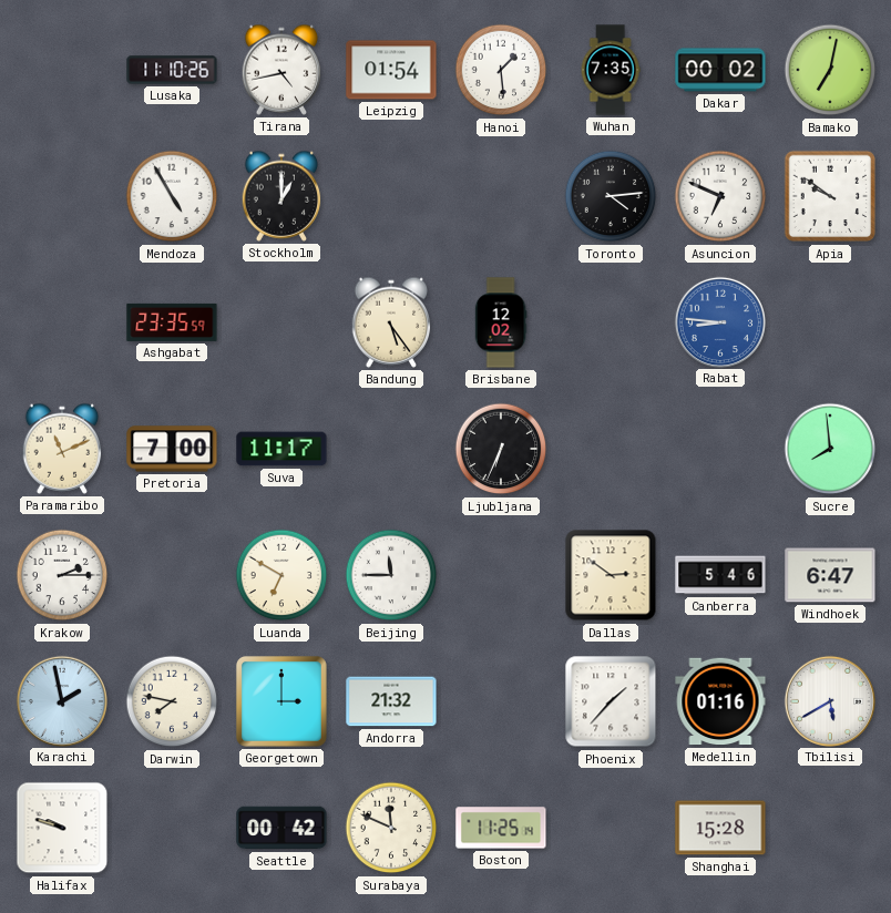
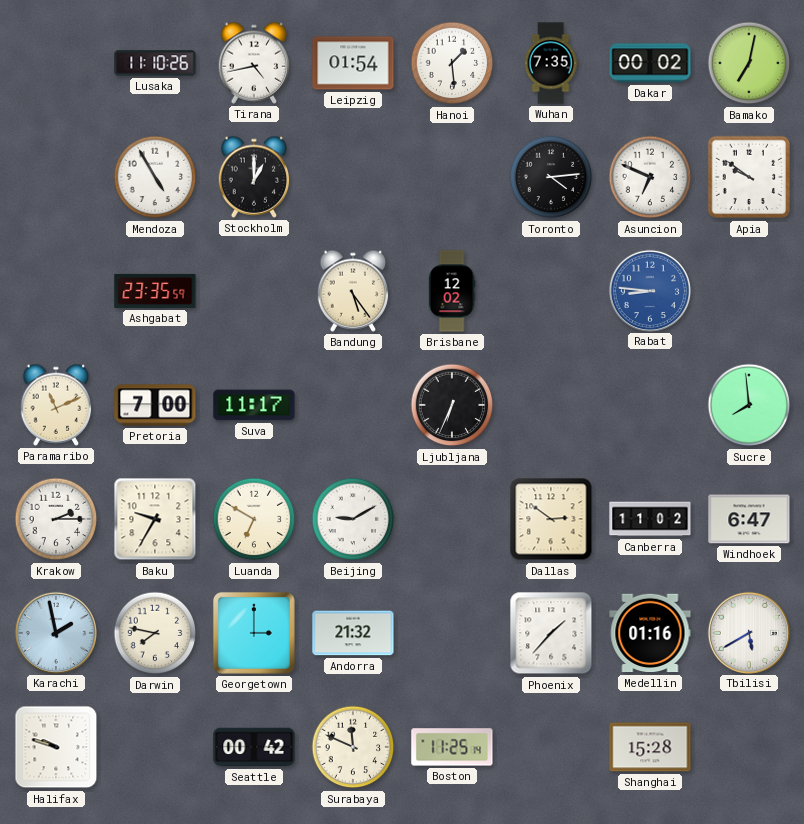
Baku: none -> 9:35 (155, 519)
Beijing: 11:45 -> 9:10 (353, 519)
Canberra: 5:46 -> 11:02 (650, 519)
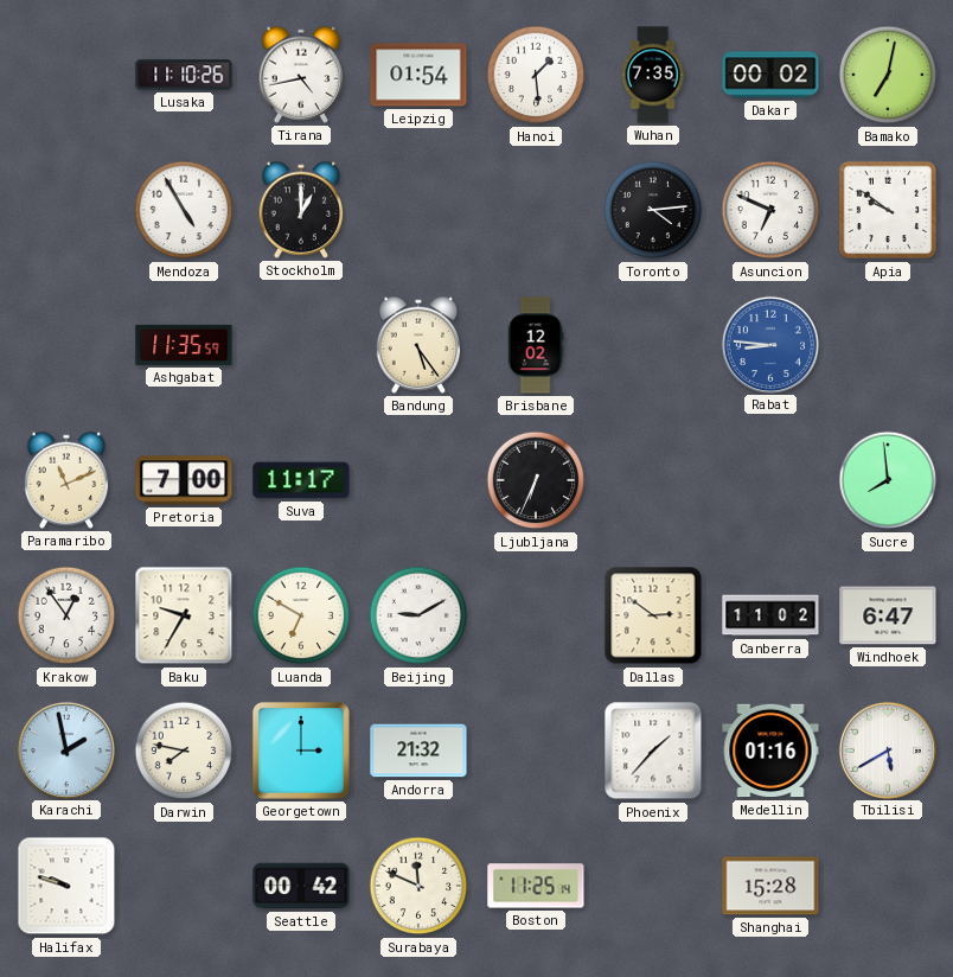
Ashgabat: 23:35 -> 11:35 (184, 345)
Krakow: 2:15 -> 12:54 (66, 615)
